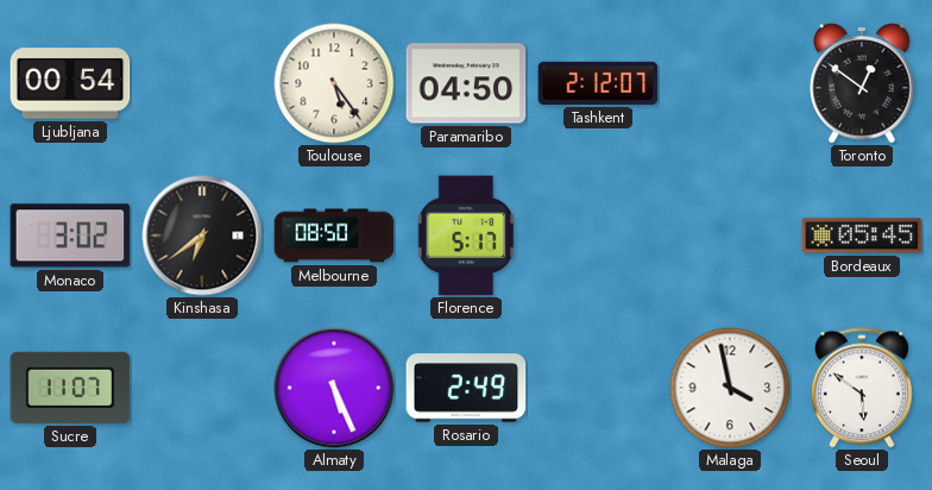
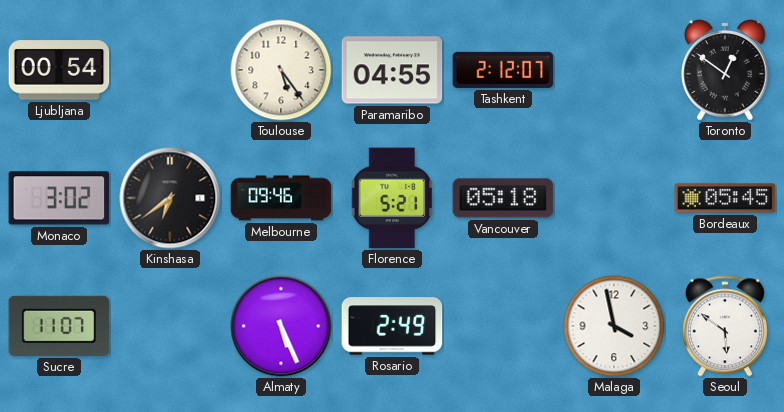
Paramaribo: 04:50 -> 04:55 (392, 70)
Melbourne: 08:50 -> 09:46 (281, 198)
Florence: 5:17 -> 5:21 (392, 198)
Vancouver: none -> 05:18 (503, 198)
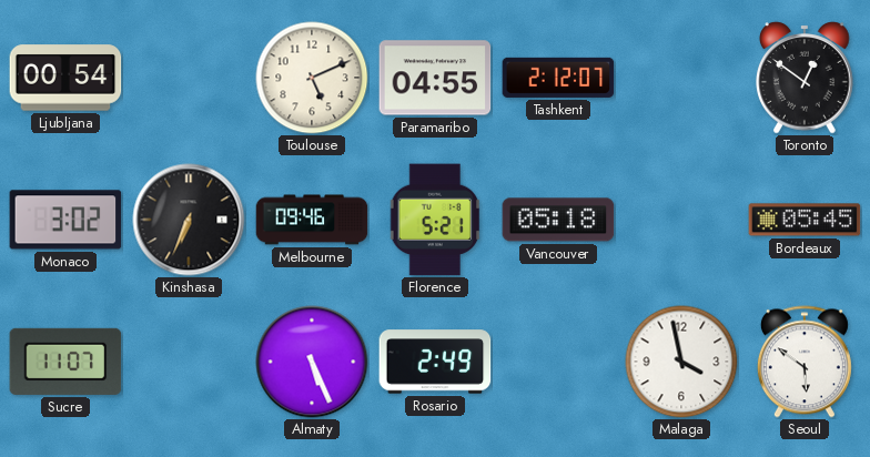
Toulouse: 5:24 -> 5:11 (312, 78)
Kinshasa: 6:39 -> 6:34 (189, 220)
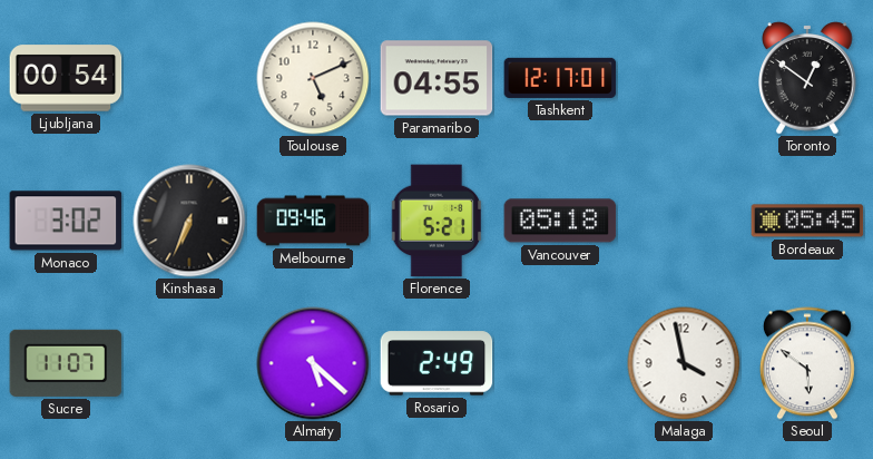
Tashkent: 2:12 -> 12:17 (560, 78)
Almaty: 5:26 -> 5:22 (313, 363)
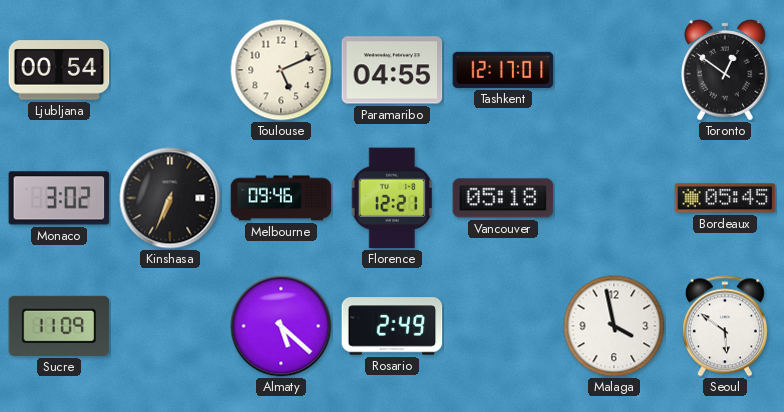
Florence: 5:21 -> 12:21 (392, 198)
Sucre: 11:07 -> 11:09 (59, 326)
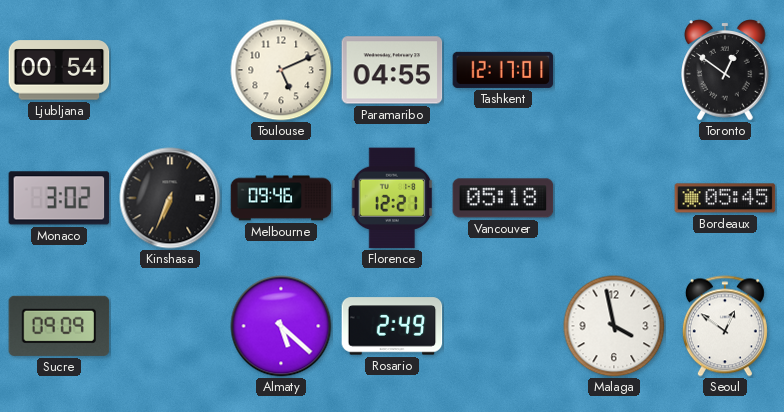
Sucre: 11:09 -> 09:09 (59, 326)
Seoul: 5:51 -> 12:51 (725, 326)
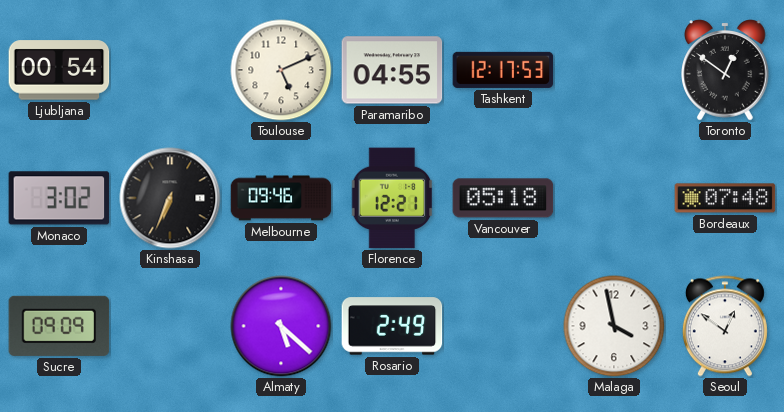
Tashkent: 12:17:01 -> 12:17:53 (503, 70)
Bordeaux: 05:45 -> 07:48 (725, 198)
